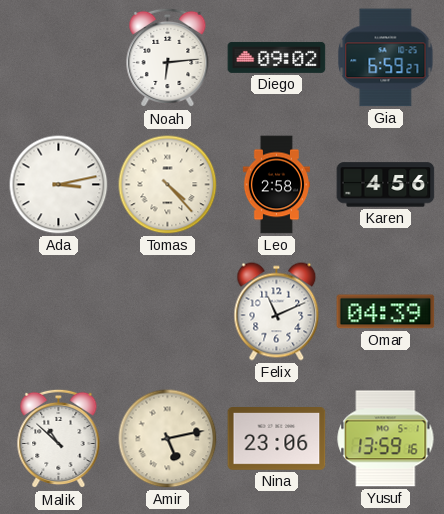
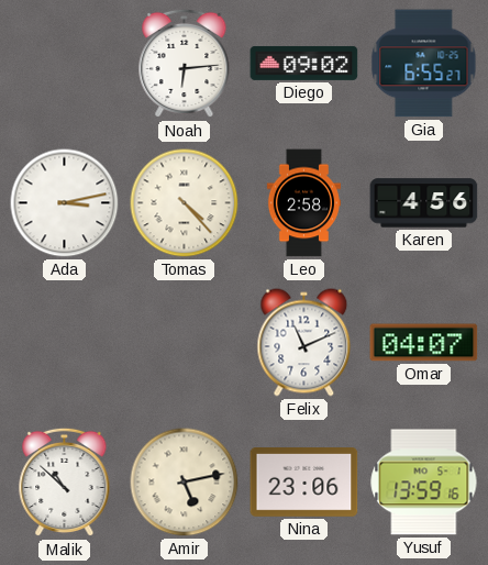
Gia: 6:59 -> 6:55 (424, 64)
Omar: 04:39 -> 04:07 (424, 343)
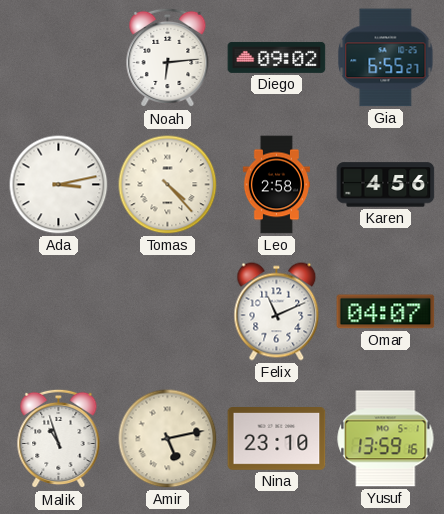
Malik: 10:52 -> 10:57 (59, 439)
Nina: 23:06 -> 23:10 (277, 439)
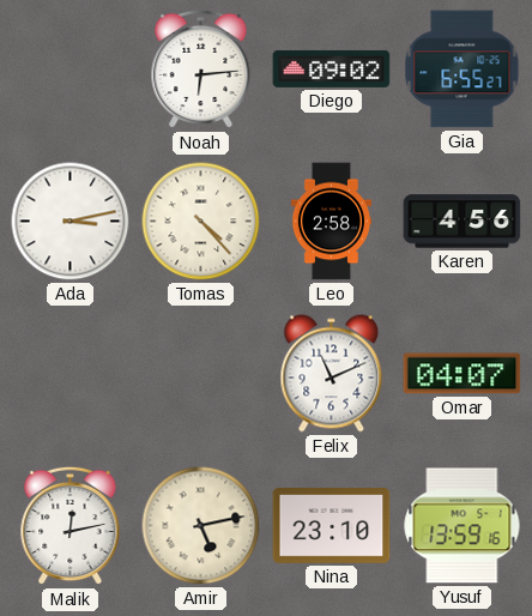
Malik: 10:57 -> 12:13 (71, 526)
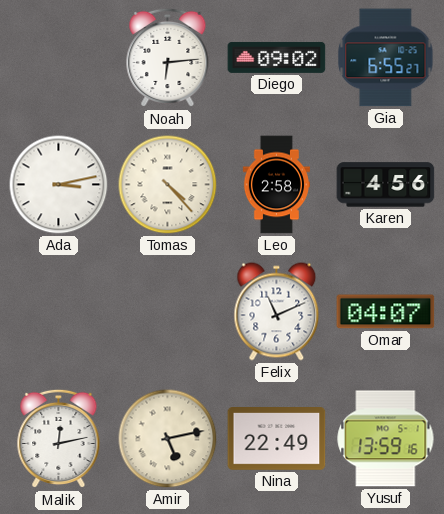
Nina: 23:10 -> 22:49 (277, 439)
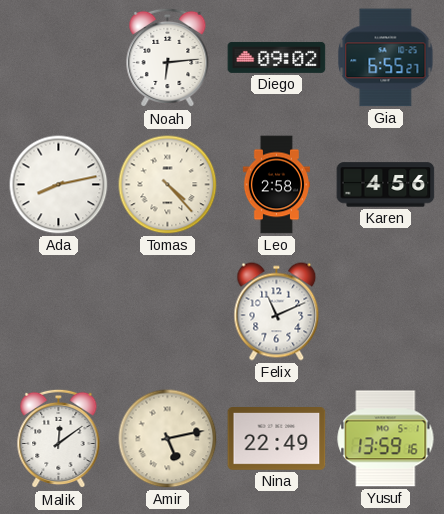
Ada: 3:13 -> 8:13 (59, 185)
Omar: 04:07 -> none (386, 312)
Malik: 12:13 -> 12:09 (59, 439)
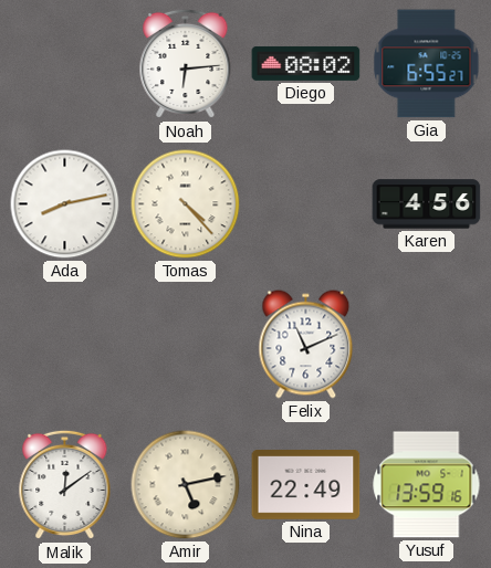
Diego: 09:02 -> 08:02 (306, 63)
Leo: 2:58 -> none (276, 185)
